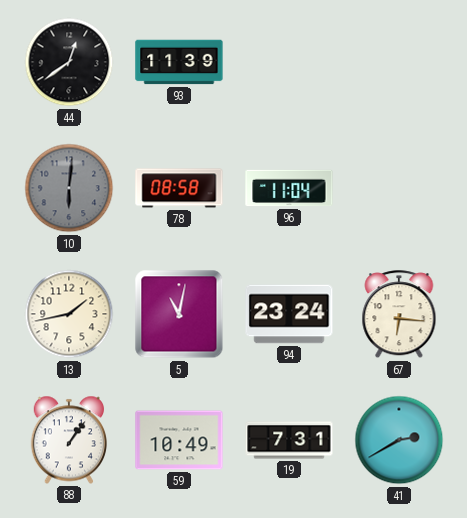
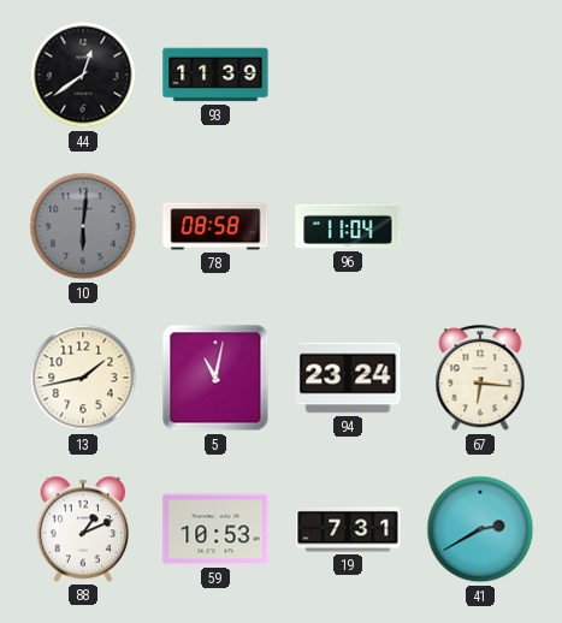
88: 1:06 -> 1:11 (82, 529)
59: 10:49 -> 10:53 (215, 529)
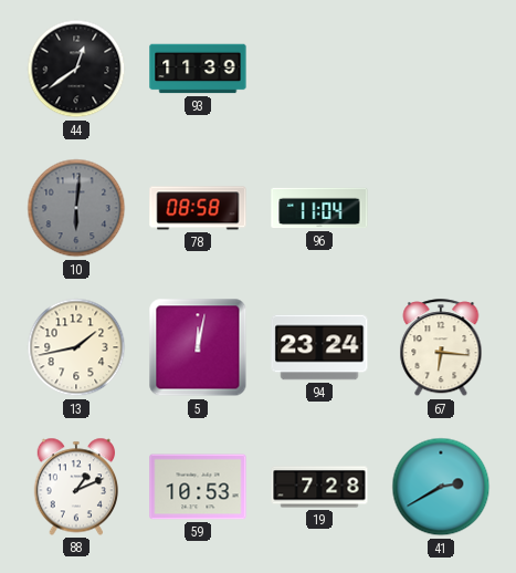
5: 11:02 -> 12:02 (198, 347)
19: 7:31 -> 7:28 (319, 487)
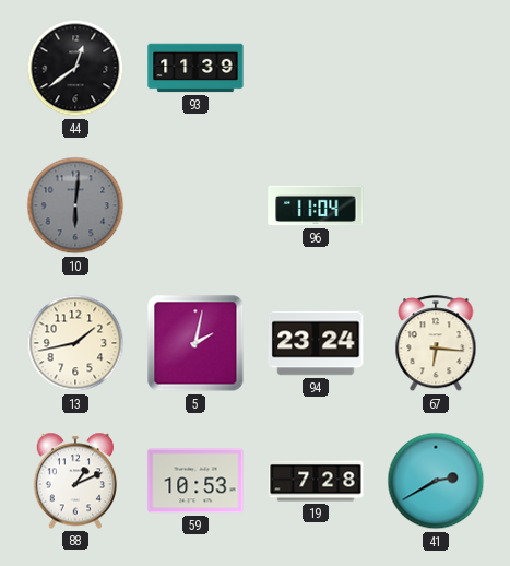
78: 08:58 -> none (198, 208)
5: 12:02 -> 2:02 (195, 343)
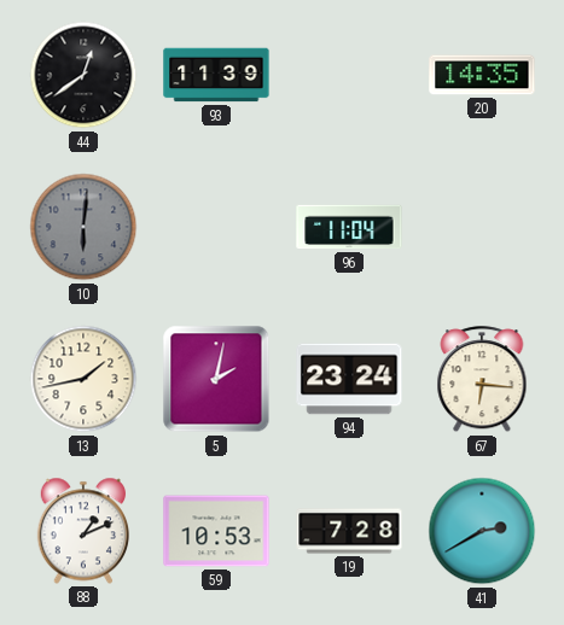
20: none -> 14:35 (482, 75)
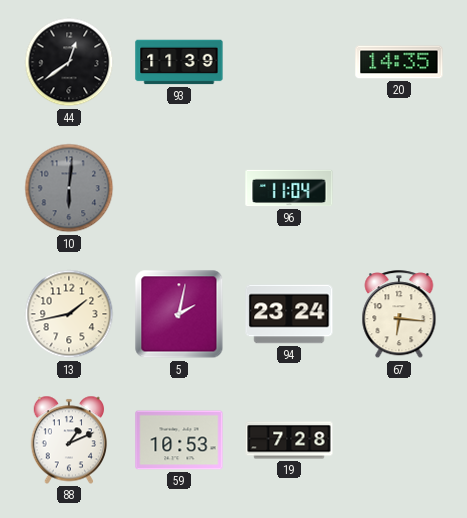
41: 2:40 -> none (482, 531)
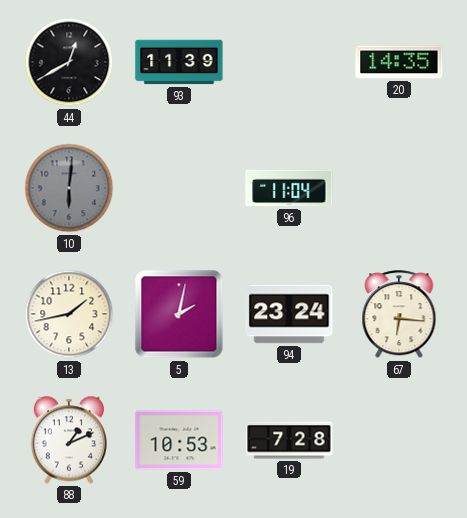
44: 12:39 -> 12:40 (69, 62)
